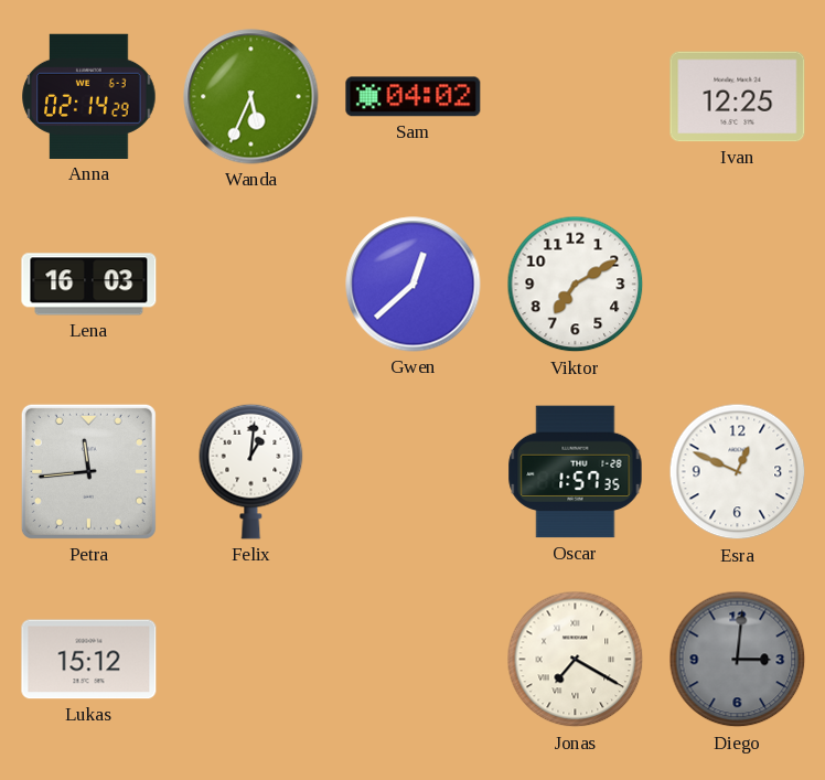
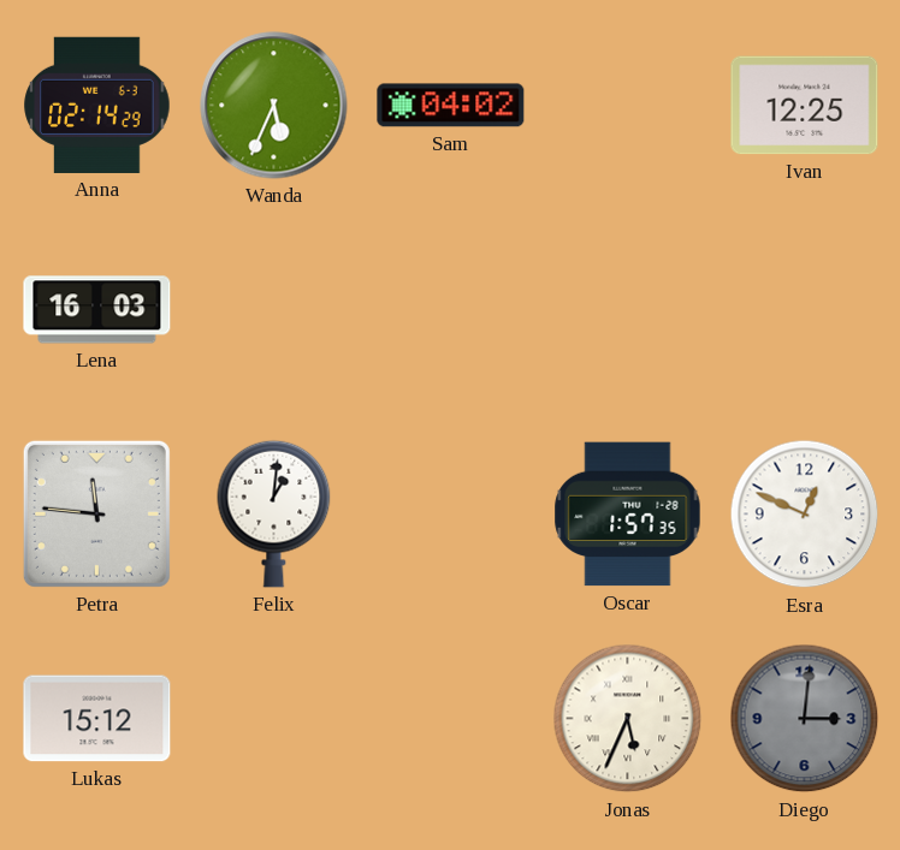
Gwen: 12:38 -> none (414, 285)
Viktor: 7:10 -> none (576, 285)
Petra: 11:44 -> 11:46 (96, 513)
Jonas: 7:20 -> 5:34 (628, 719)
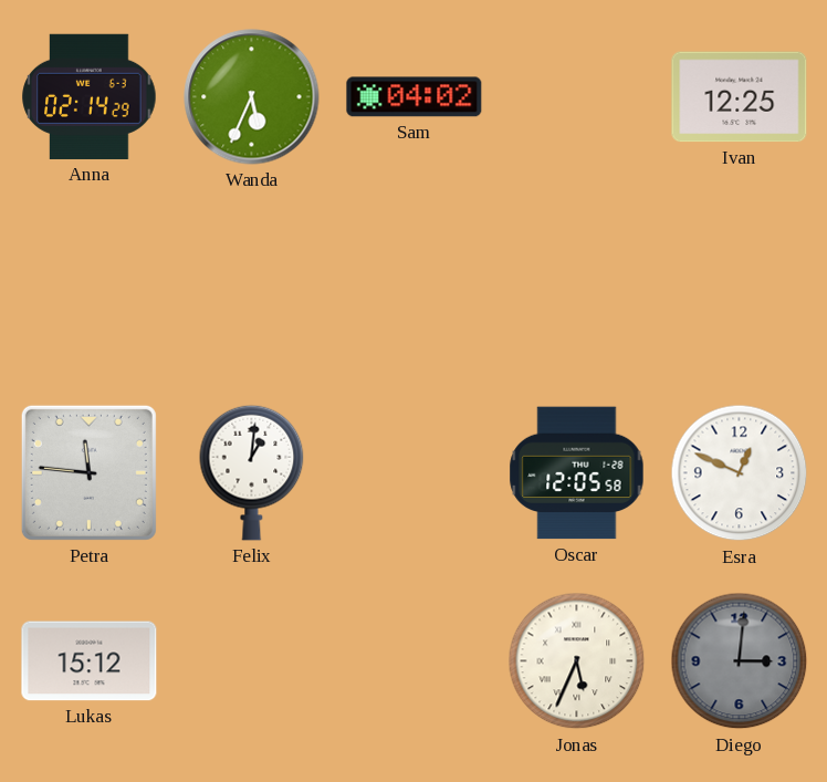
Lena: 16:03 -> none (97, 310)
Oscar: 1:57 -> 12:05 (577, 473)
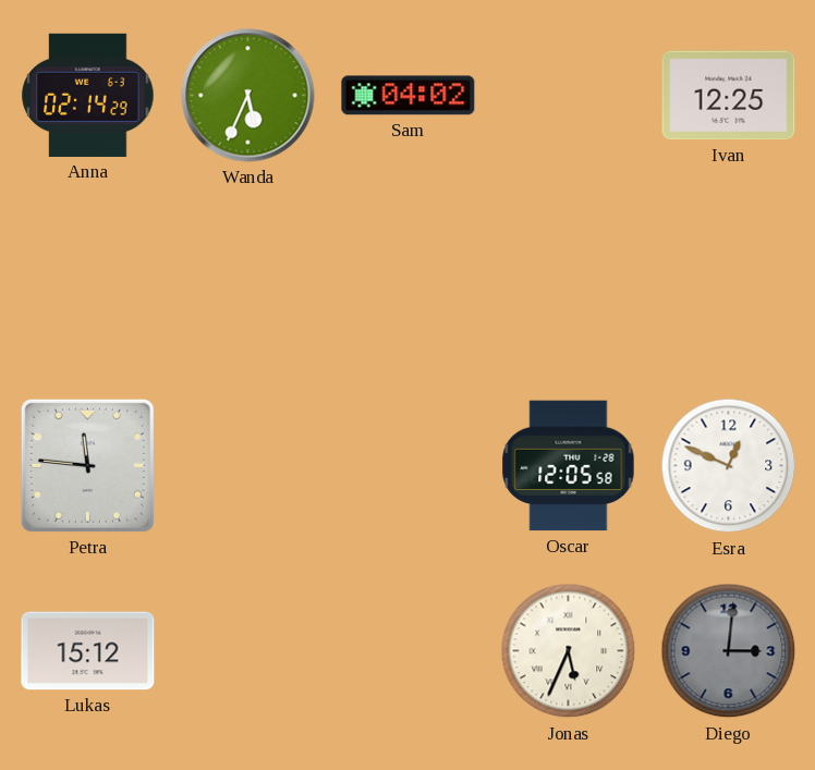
Felix: 1:01 -> none (252, 472)
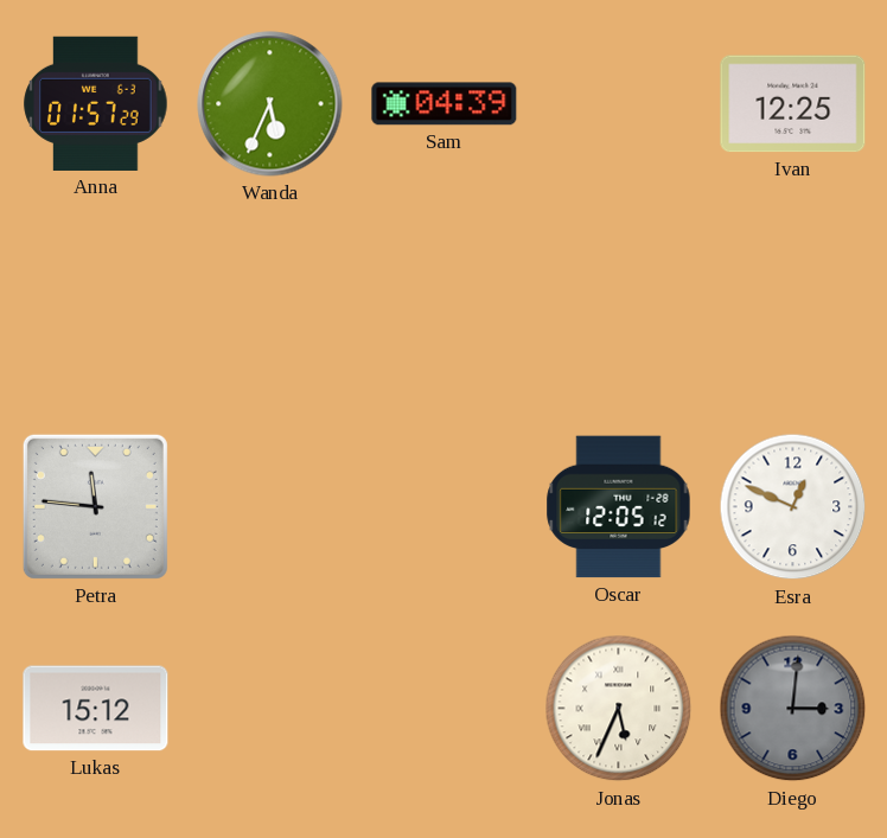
Anna: 02:14 -> 01:57 (96, 103)
Sam: 04:02 -> 04:39 (445, 104)
Oscar: 12:05:58 -> 12:05:12 (619, 507)
